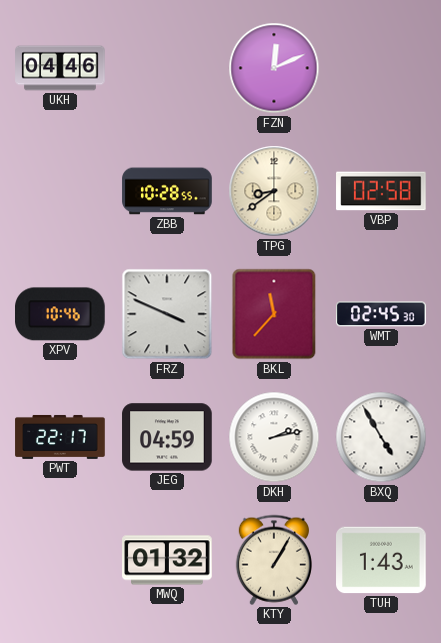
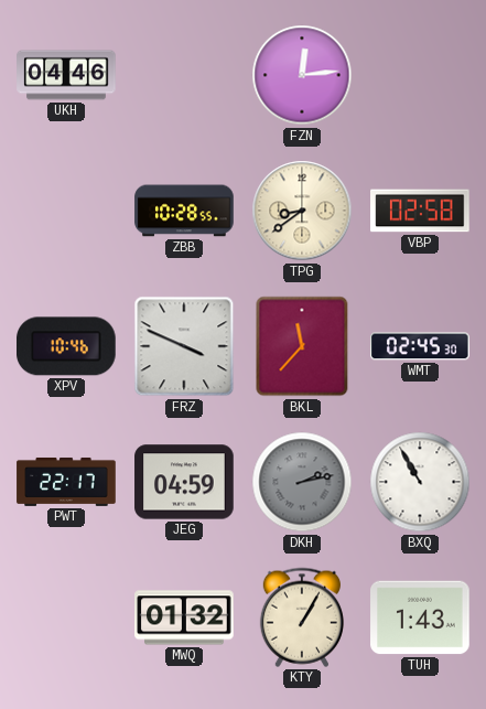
FZN: 12:11 -> 12:14 (302, 75)
DKH dial: white -> grey (302, 482)
BXQ: 4:55 -> 10:55 (420, 482)
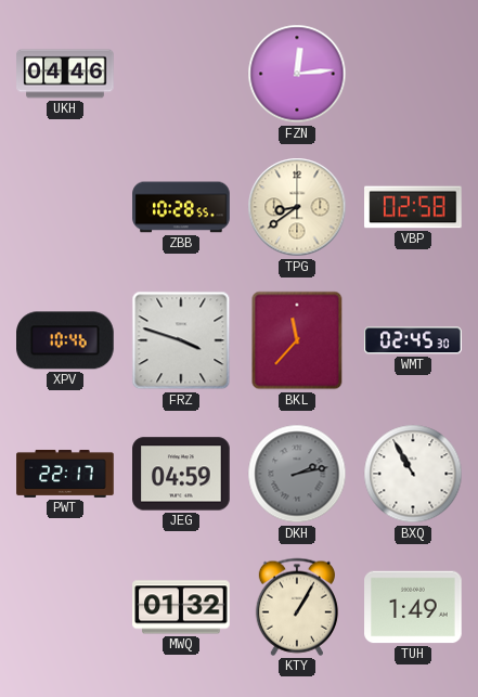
FRZ: 3:49 -> 3:48 (181, 340)
TUH: 1:43 -> 1:49 (413, 607)
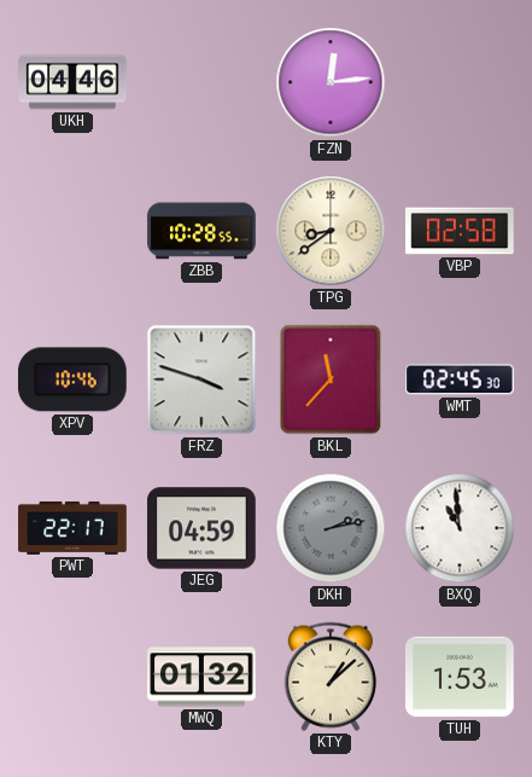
BXQ: 10:55 -> 10:59 (460, 528)
KTY: 1:05 -> 1:08 (331, 677)
TUH: 1:49 -> 1:53 (460, 677)
